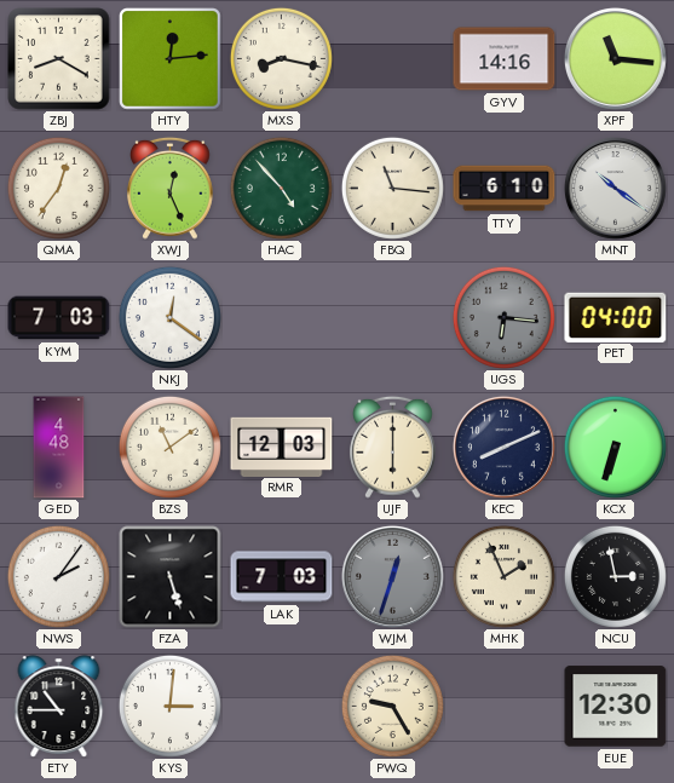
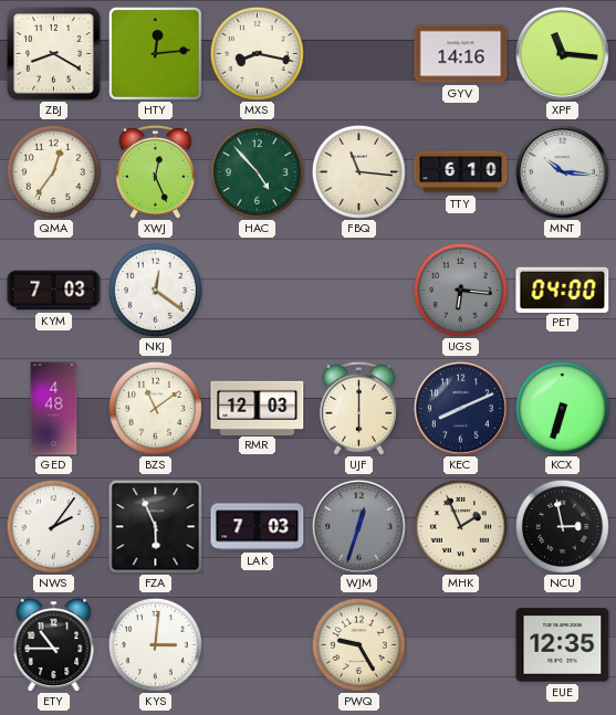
MNT: 10:21 -> 10:16 (562, 171)
FZA: 5:27 -> 5:56 (156, 527)
EUE: 12:30 -> 12:35 (563, 645)
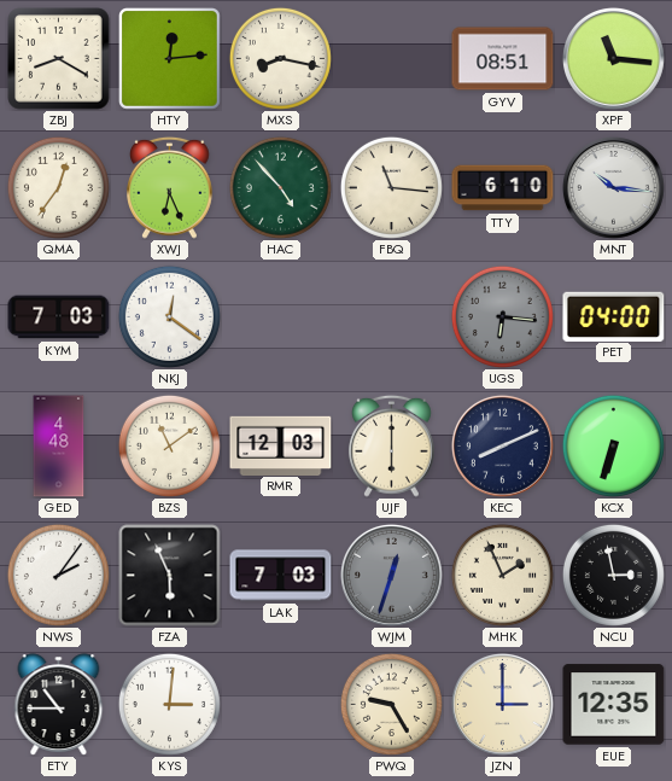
GYV: 14:16 -> 08:51 (503, 59)
XWJ: 12:26 -> 6:26 (170, 187)
JZN: none -> 3:00 (502, 704)
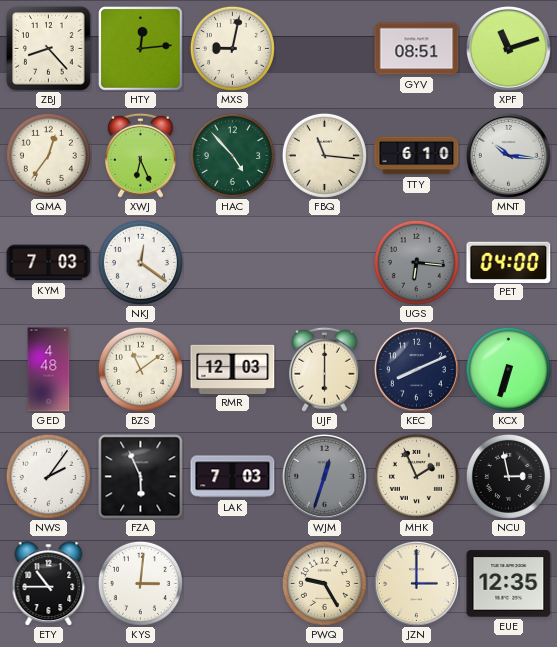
ZBJ: 8:20 -> 8:23 (49, 49)
MXS: 8:17 -> 9:02 (232, 48)
XPF: 11:16 -> 11:12 (508, 48)
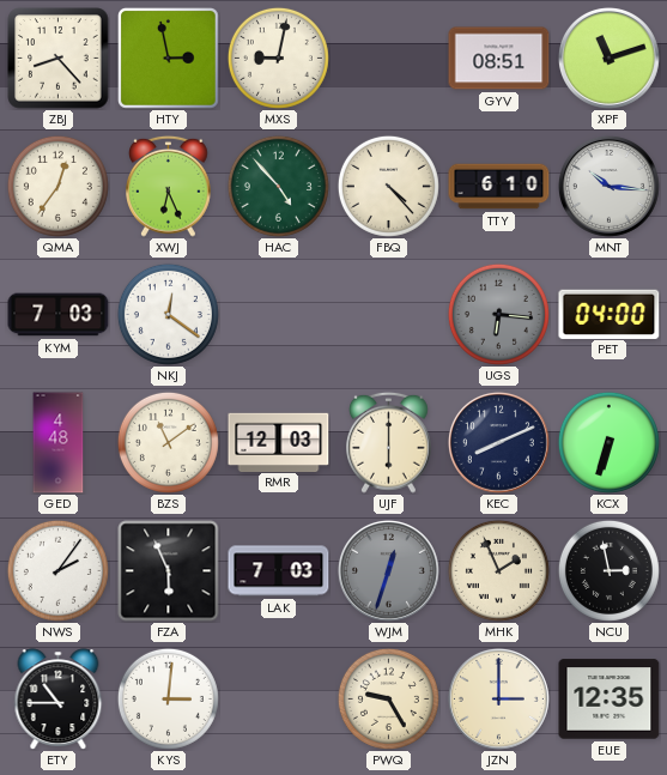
HTY: 12:14 -> 2:58 (169, 59)
FBQ: 11:16 -> 4:23 (388, 186)
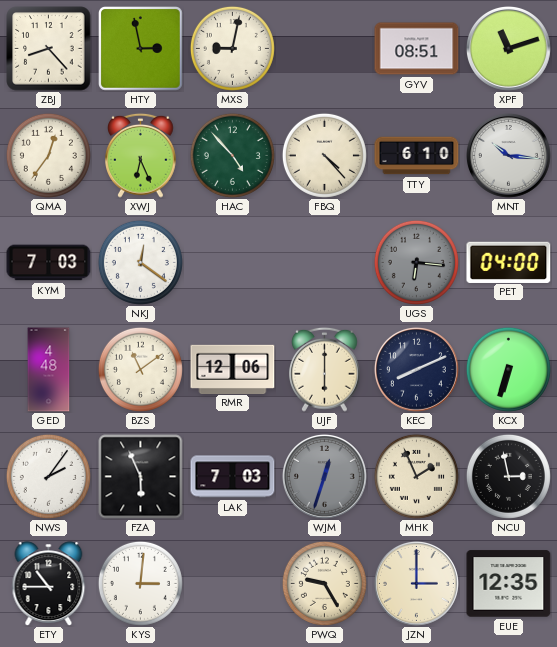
RMR: 12:03 -> 12:06 (233, 369)
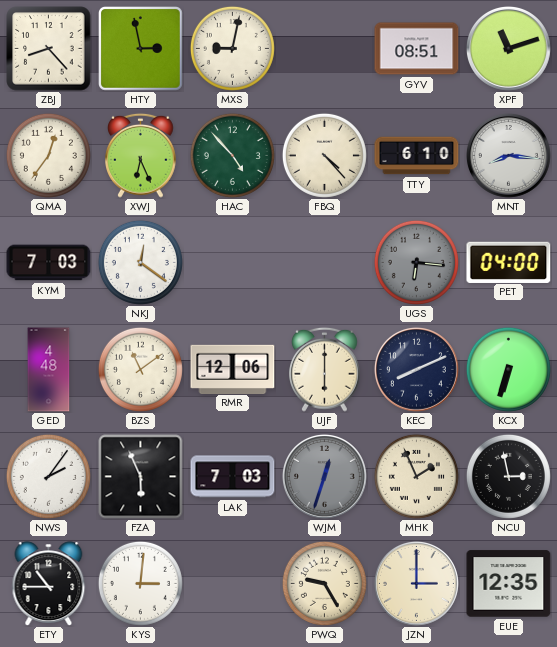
MNT: 10:16 -> 8:16 (508, 155)
